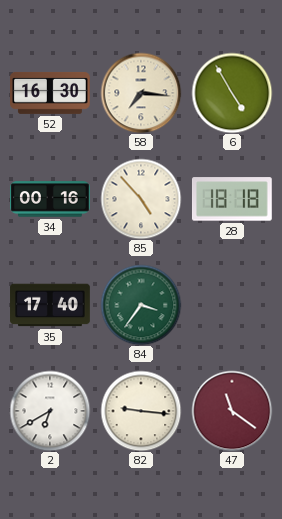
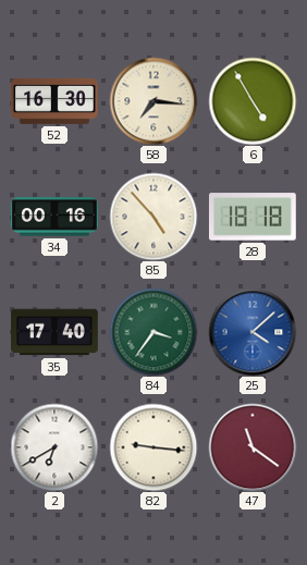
25: none -> 4:08 (253, 332)
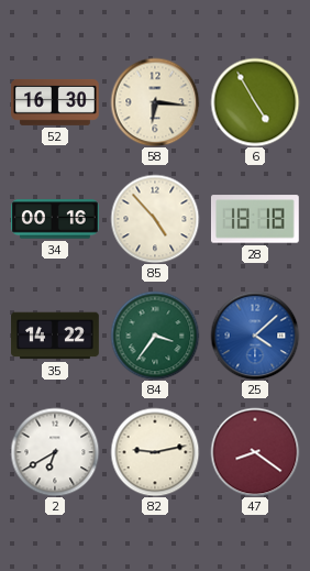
58: 7:16 -> 6:16 (155, 102)
35: 17:40 -> 14:22 (55, 336)
82: 9:16 -> 9:13 (155, 452)
47: 11:21 -> 8:21 (255, 452)
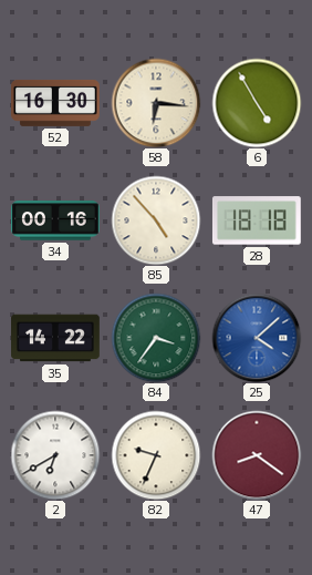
82: 9:13 -> 9:34 (156, 455)
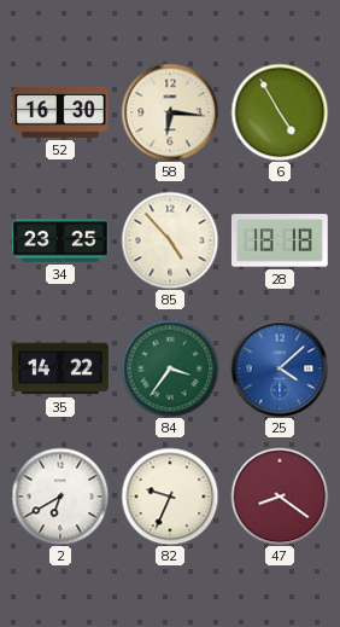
34: 00:16 -> 23:25 (61, 240)
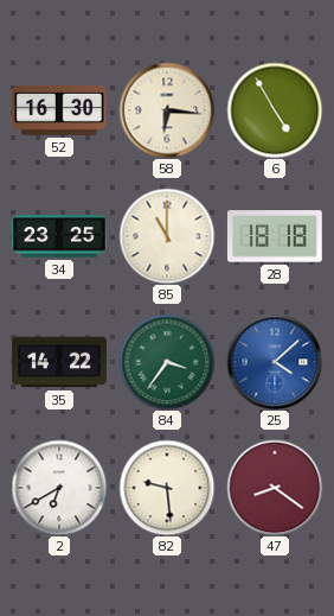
85: 4:53 -> 11:00 (167, 236)
82: 9:34 -> 9:29 (167, 488)
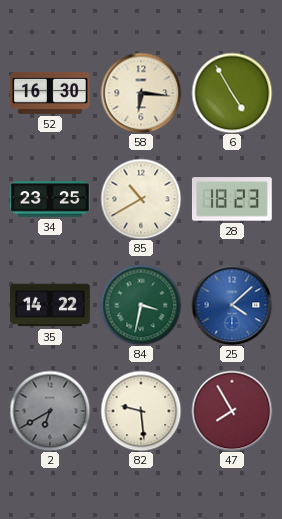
85: 11:00 -> 10:40 (141, 199)
28: 18:18 -> 18:23 (232, 199)
84: 3:36 -> 3:32 (141, 305)
2 dial: white -> grey (50, 411)
47: 8:21 -> 7:55 (232, 411)
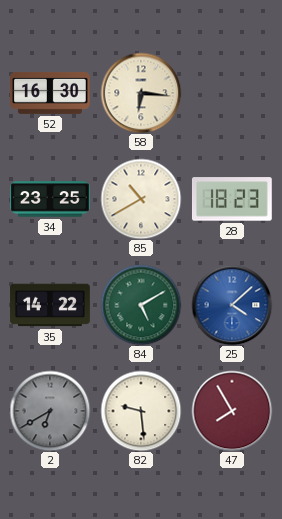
6: 4:55 -> none (232, 93)
84: 3:32 -> 5:10 (141, 305)
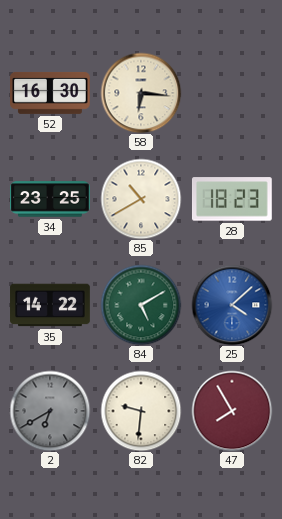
82: 9:29 -> 9:31 (141, 411)
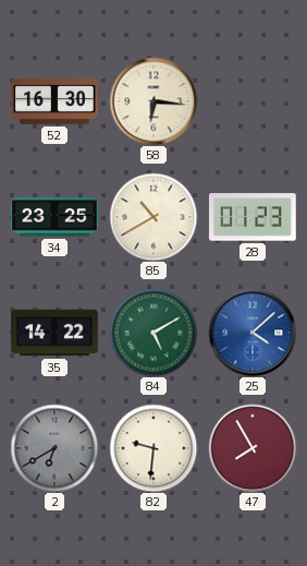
28: 18:23 -> 01:23 (253, 217)
